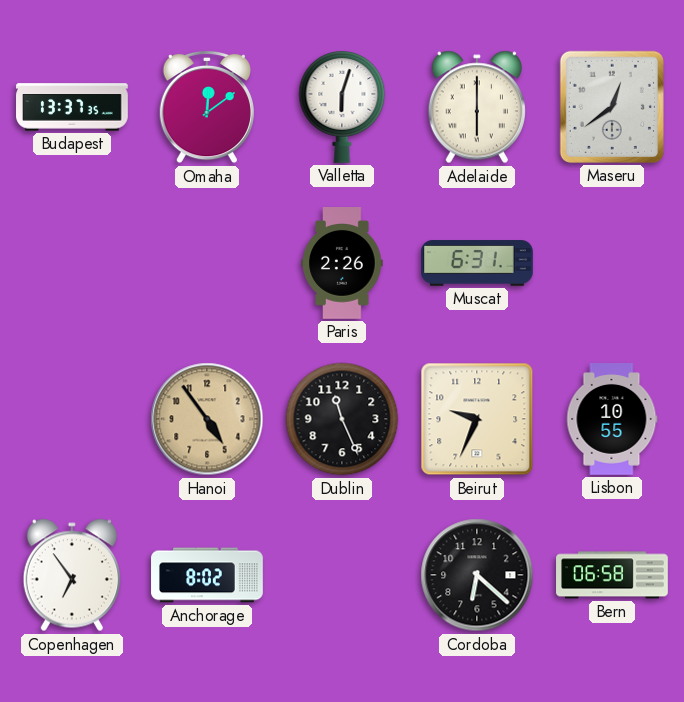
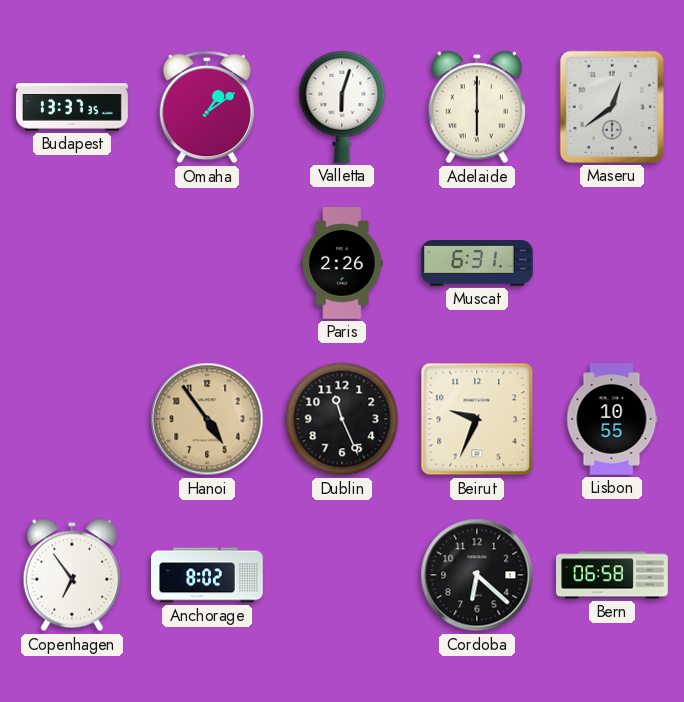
Omaha: 12:09 -> 1:09 (207, 107)
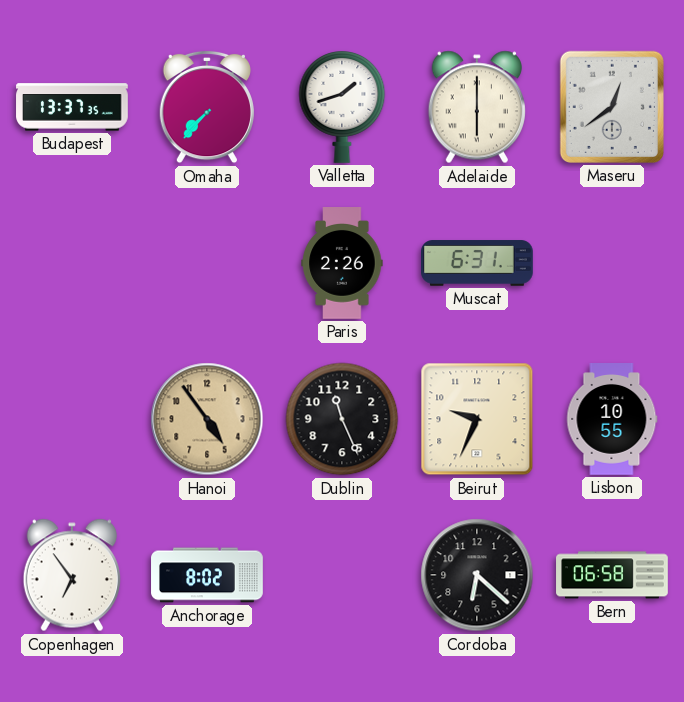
Omaha: 1:09 -> 7:37 (207, 107)
Valletta: 6:03 -> 1:42 (342, 107)
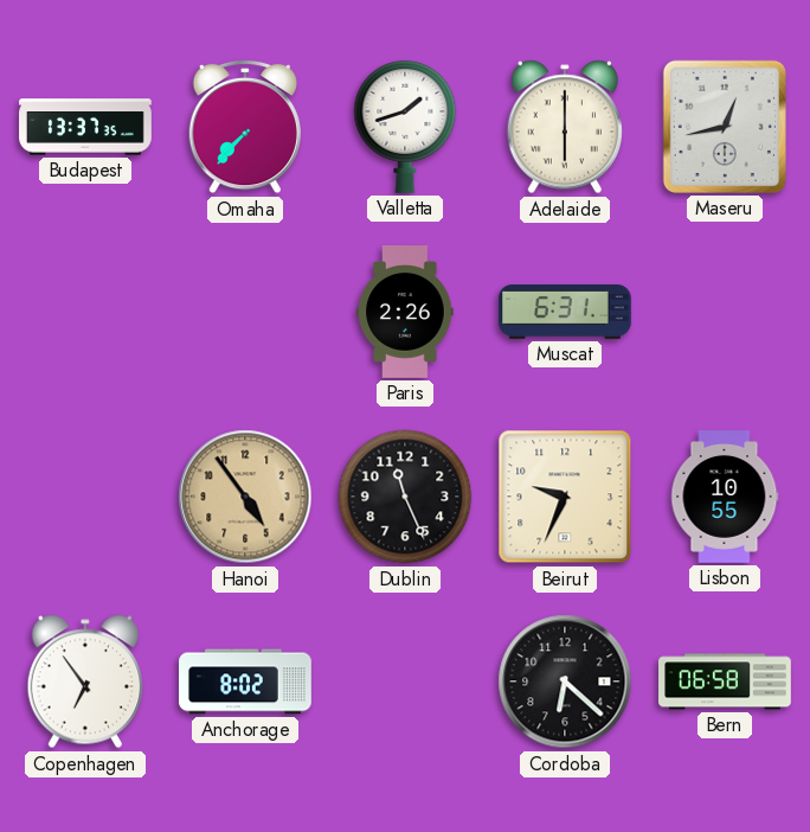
Maseru: 12:39 -> 12:43 (725, 127)
